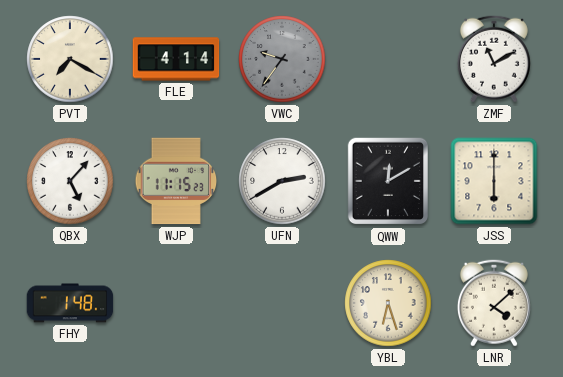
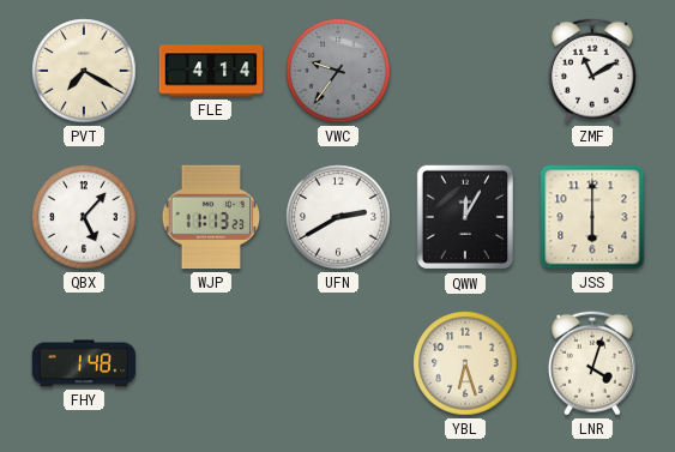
WJP: 11:15 -> 11:13 (211, 217)
QWW: 12:10 -> 12:05 (464, 217)
LNR: 4:08 -> 4:03 (592, 363)
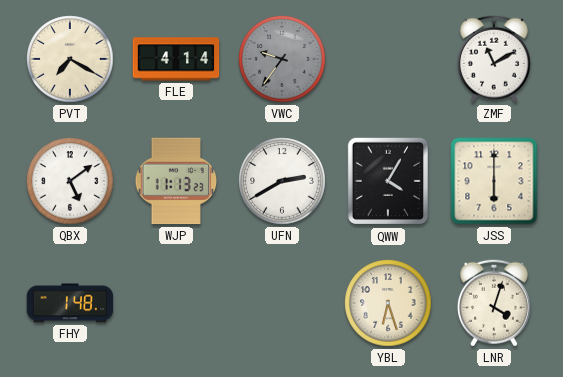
QBX: 5:07 -> 5:09 (70, 181)
QWW: 12:05 -> 4:05 (387, 181)
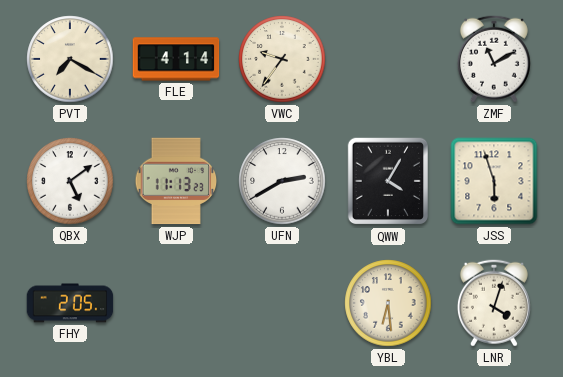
VWC dial: grey -> cream (282, 59)
JSS: 6:00 -> 5:57 (494, 181)
FHY: 1:48 -> 2:05 (70, 303)
YBL: 6:27 -> 6:29 (388, 303)
